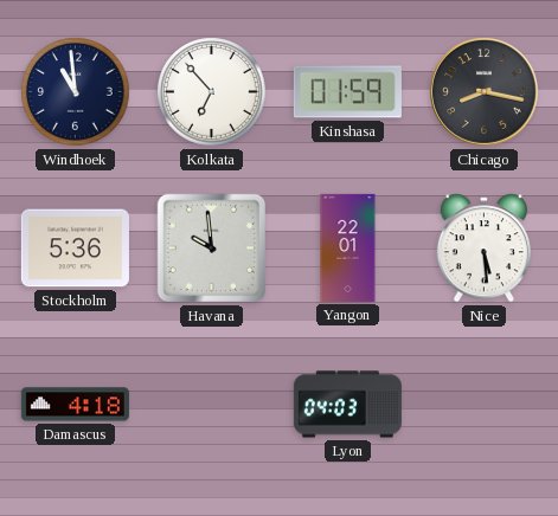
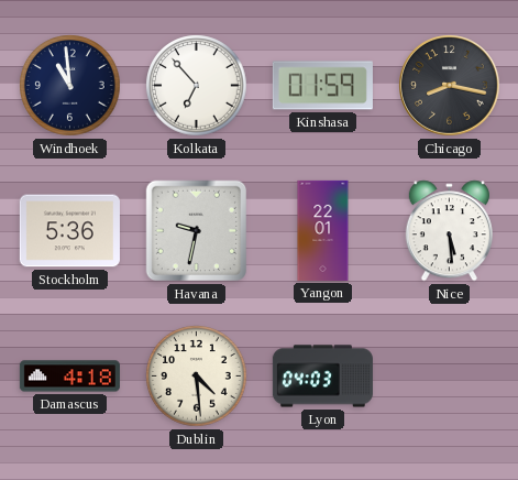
Havana: 9:59 -> 9:32 (197, 231)
Dublin: none -> 4:29 (197, 377)
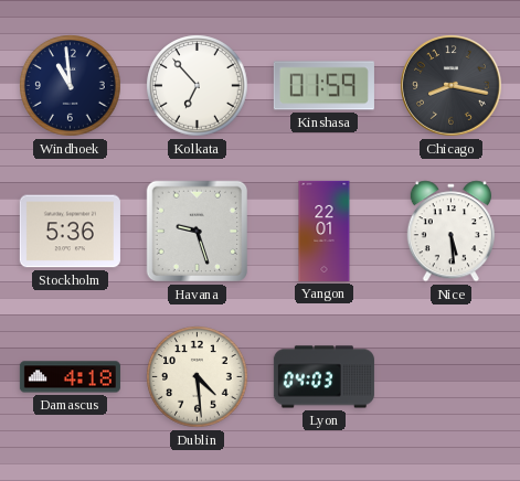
Havana: 9:32 -> 9:27 (198, 232)
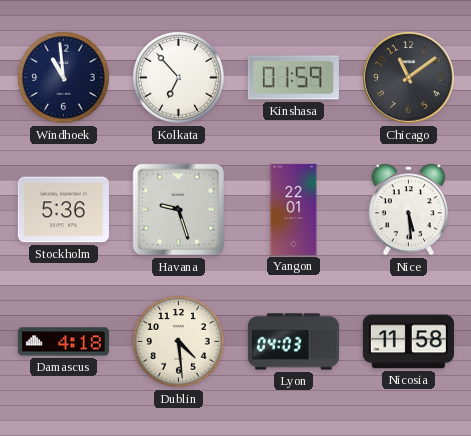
Chicago: 8:17 -> 11:09 (409, 78)
Nicosia: none -> 11:58 (408, 342)
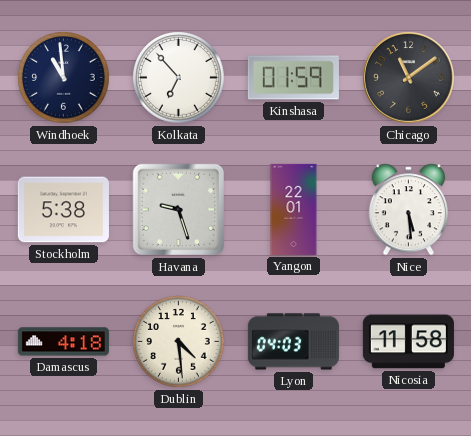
Stockholm: 5:36 -> 5:38 (63, 210)
